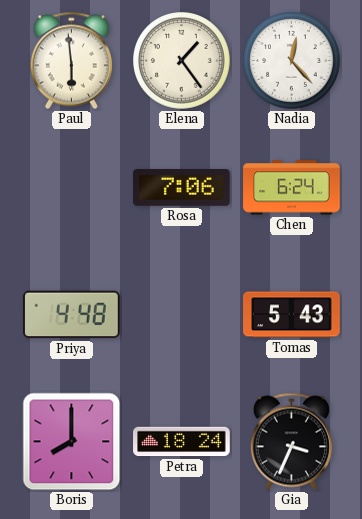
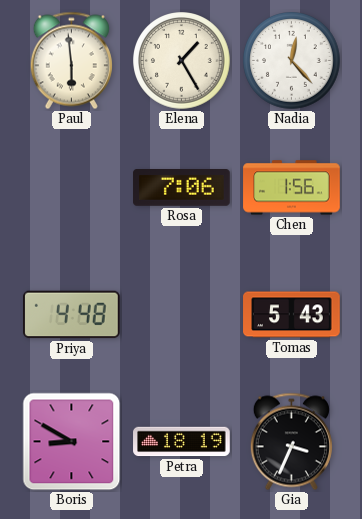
Elena: 1:24 -> 1:25 (182, 61)
Chen: 6:24 -> 1:56 (292, 188)
Boris: 8:00 -> 8:50 (72, 442)
Petra: 18:24 -> 18:19 (182, 442)
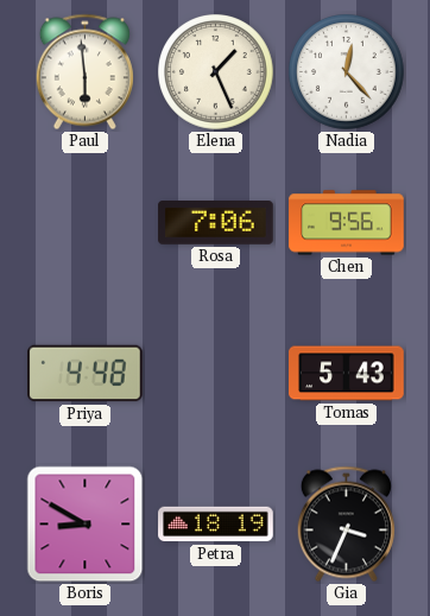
Elena: 1:25 -> 1:26 (216, 72)
Chen: 1:56 -> 9:56 (347, 223)
